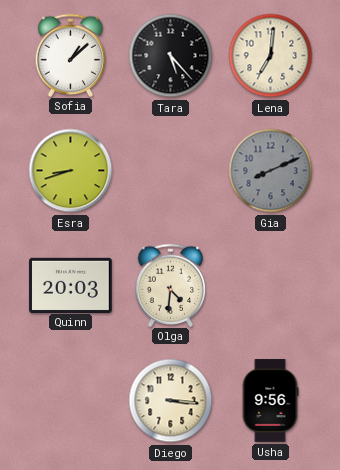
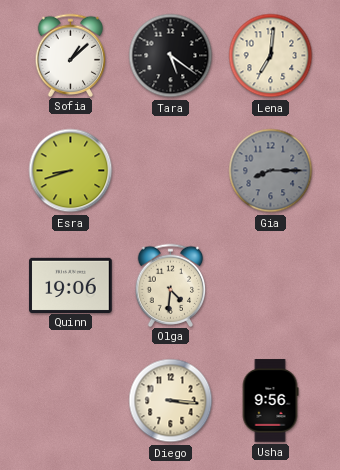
Tara: 5:23 -> 5:21 (171, 56)
Gia: 8:11 -> 8:15 (271, 171)
Quinn: 20:03 -> 19:06 (71, 285)
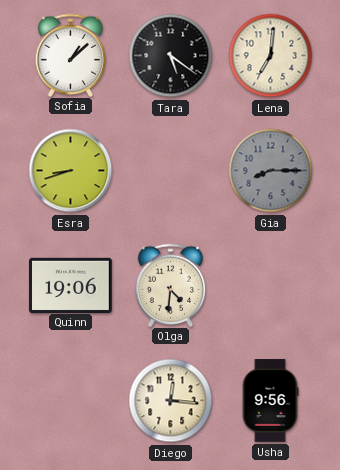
Diego: 3:16 -> 12:16 (171, 401)
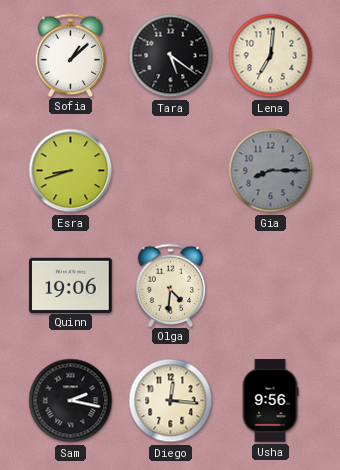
Sam: none -> 2:17 (71, 401)
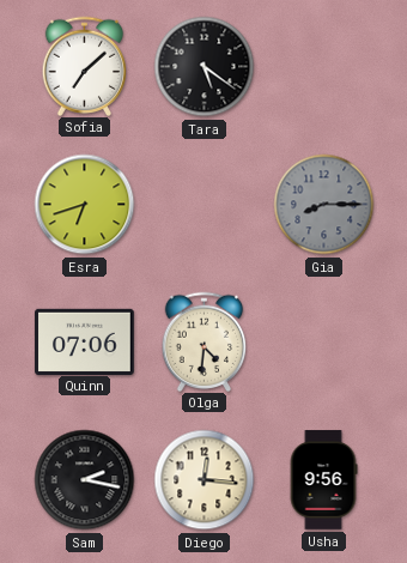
Sofia: 1:08 -> 7:08 (85, 66)
Lena: 7:01 -> none (271, 56)
Esra: 8:42 -> 6:42 (85, 205)
Quinn: 19:06 -> 07:06 (85, 341)
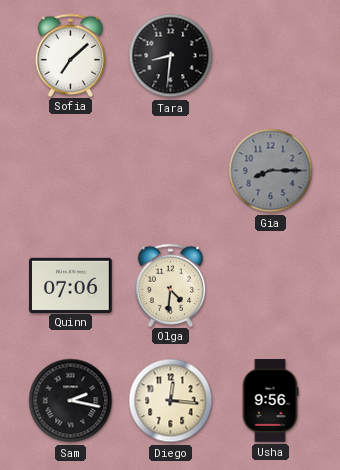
Tara: 5:21 -> 8:31 (171, 56)
Esra: 6:42 -> none (85, 205)
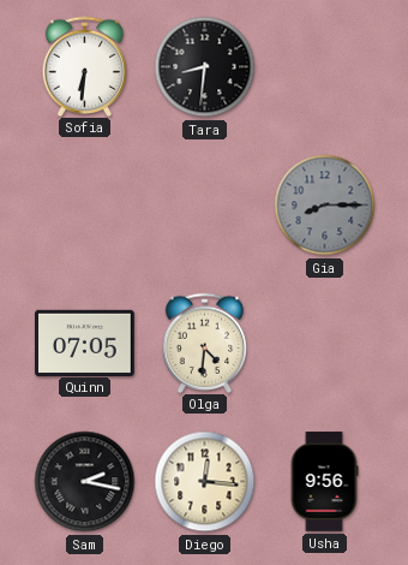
Sofia: 7:08 -> 6:31 (85, 66)
Quinn: 07:06 -> 07:05 (85, 343)
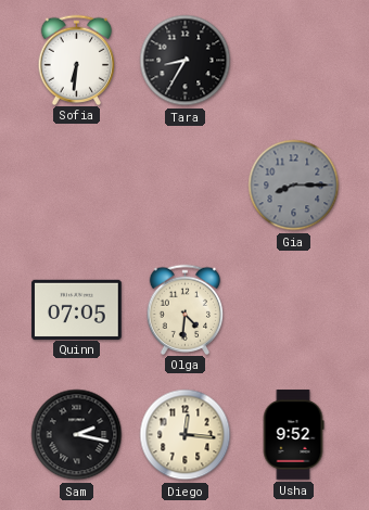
Tara: 8:31 -> 8:35 (186, 61)
Usha: 9:56 -> 9:52 (293, 435)
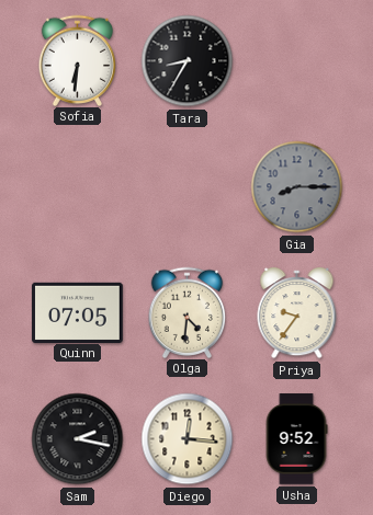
Priya: none -> 9:36 (297, 313)
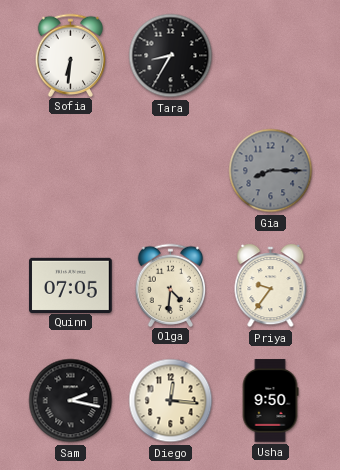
Usha: 9:52 -> 9:50 (270, 401)
